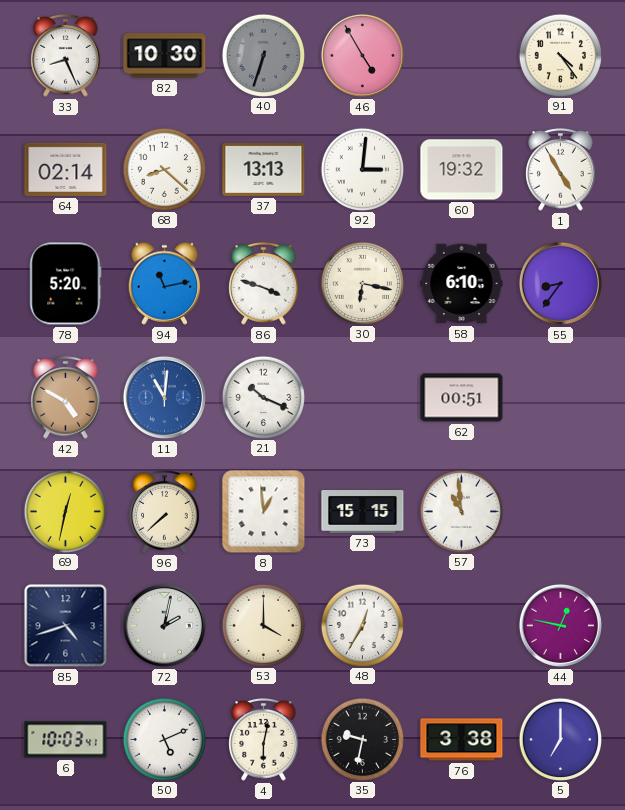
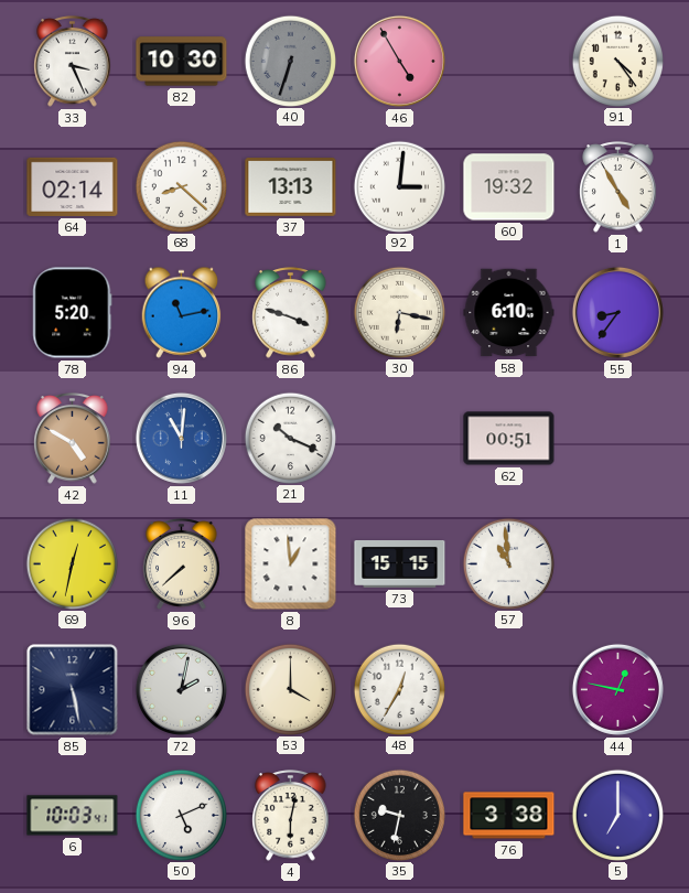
33: 8:26 -> 3:26 (73, 62)
85: 4:42 -> 5:28 (73, 690)
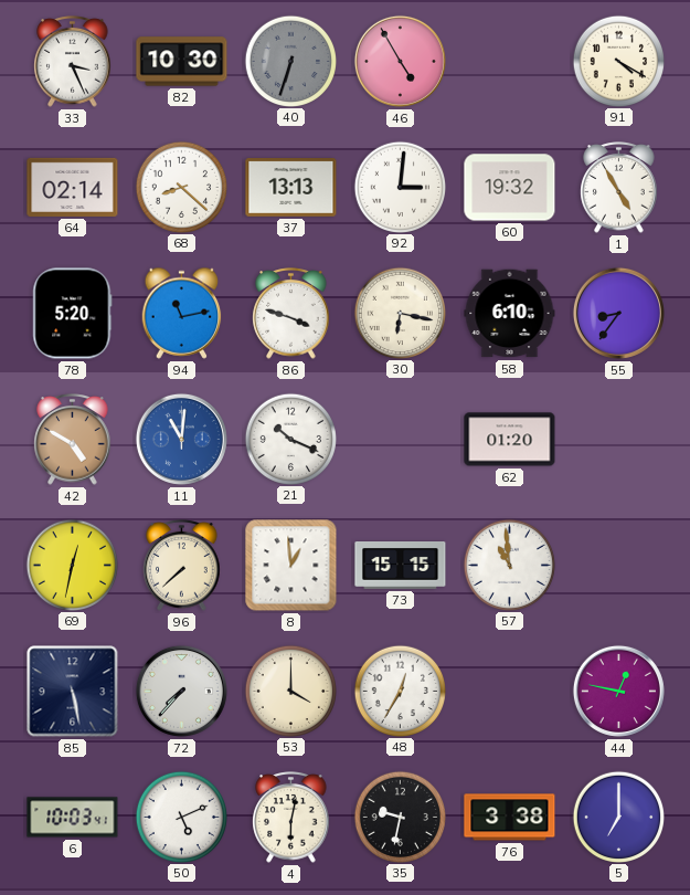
91: 4:24 -> 4:20 (618, 61)
62: 00:51 -> 01:20 (510, 440)
72: 2:02 -> 7:37 (181, 691)
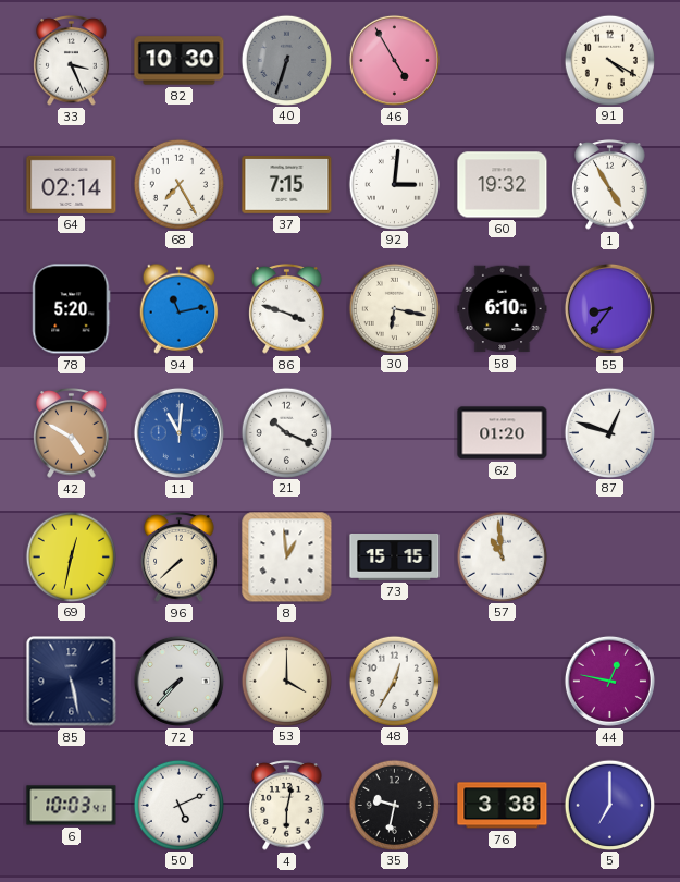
68: 8:22 -> 7:25 (178, 184)
37: 13:13 -> 7:15 (287, 185)
87: none -> 12:48 (609, 432)
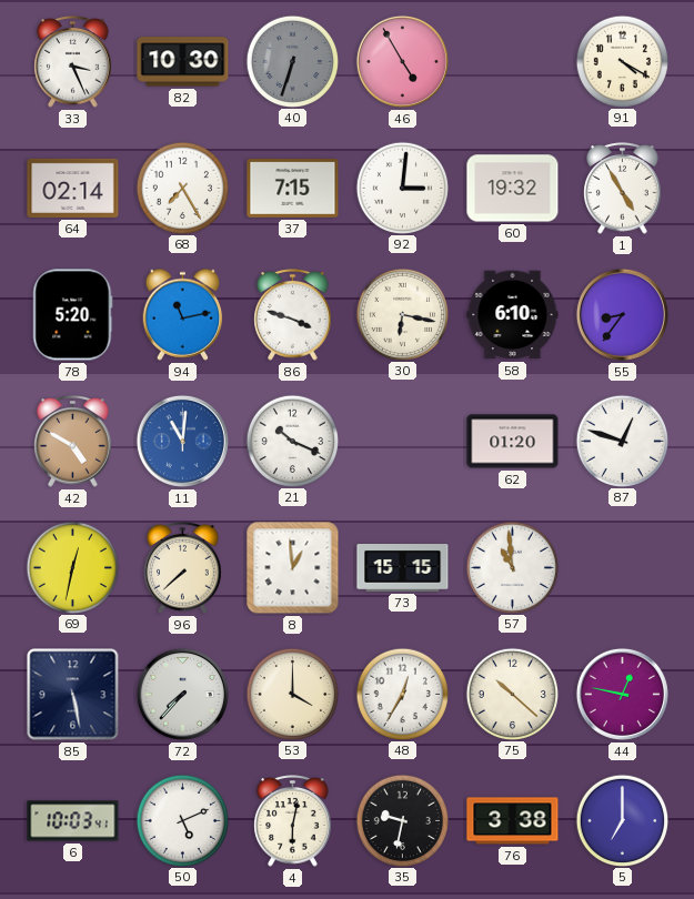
75: none -> 10:22 (512, 694)
